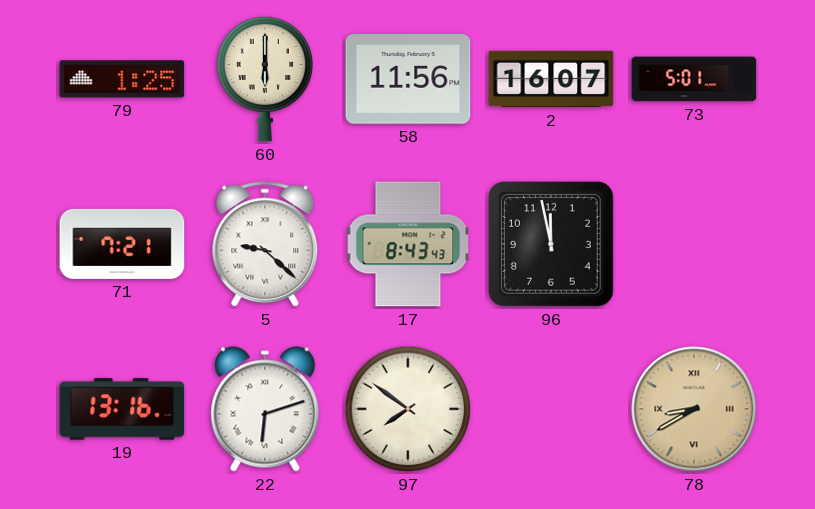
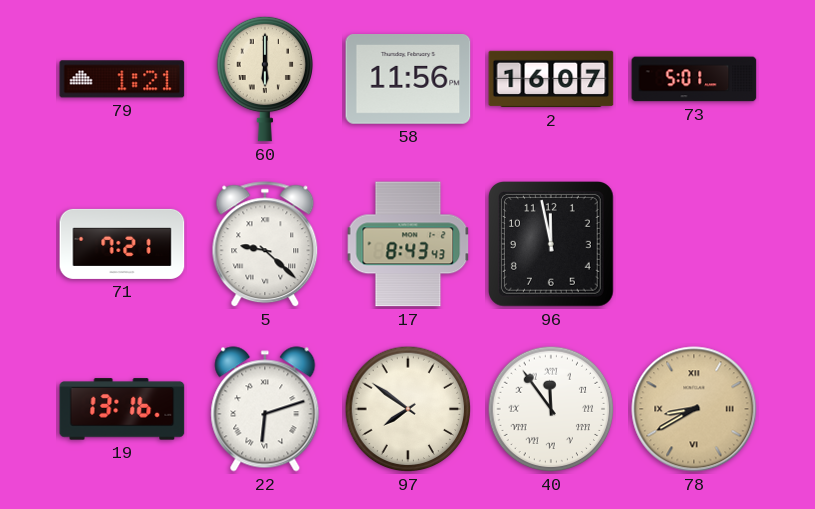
79: 1:25 -> 1:21 (122, 79)
40: none -> 11:54 (551, 409)
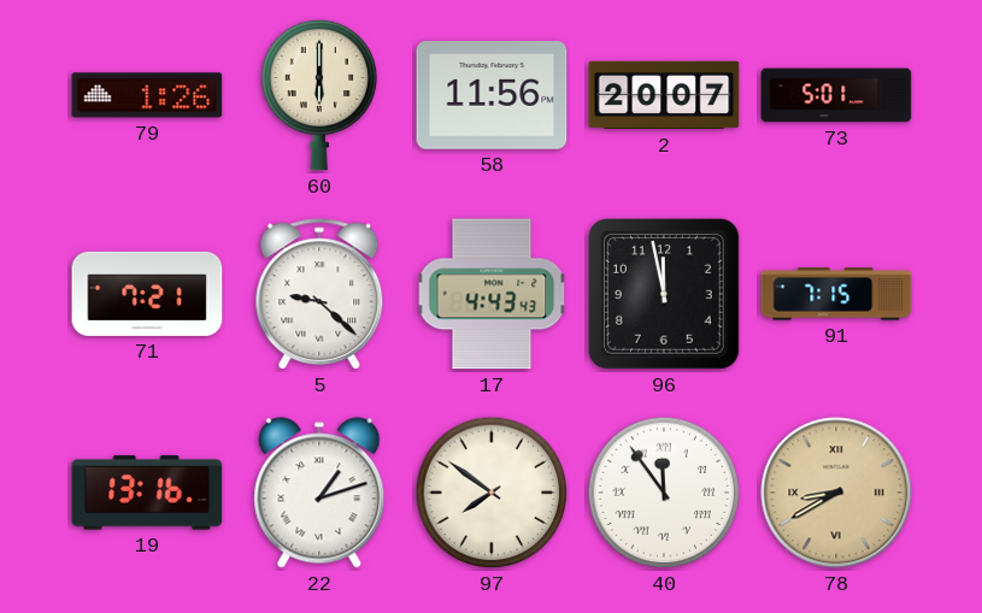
79: 1:21 -> 1:26 (147, 95)
2: 16:07 -> 20:07 (664, 95)
17: 8:43 -> 4:43 (492, 294)
91: none -> 7:15 (836, 294)
22: 6:12 -> 1:12 (319, 493)
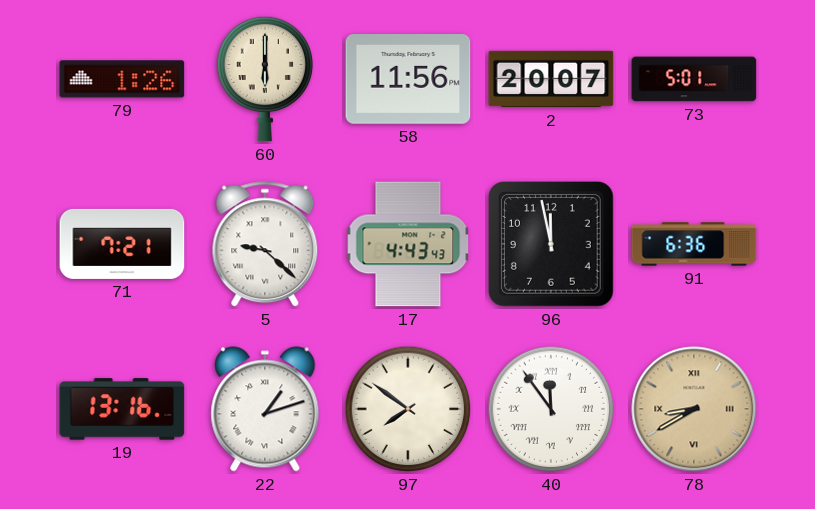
91: 7:15 -> 6:36 (694, 244)
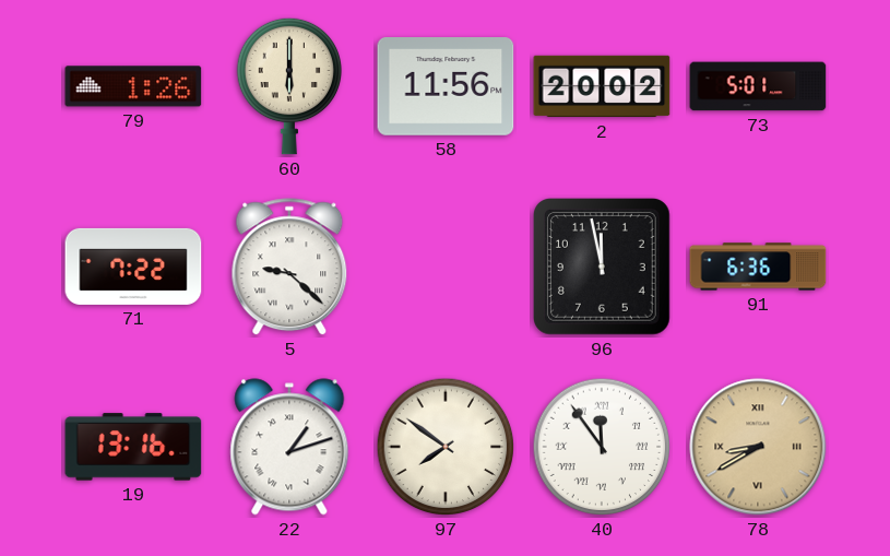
2: 20:07 -> 20:02 (602, 86)
71: 7:21 -> 7:22 (133, 267)
17: 4:43 -> none (408, 244)
